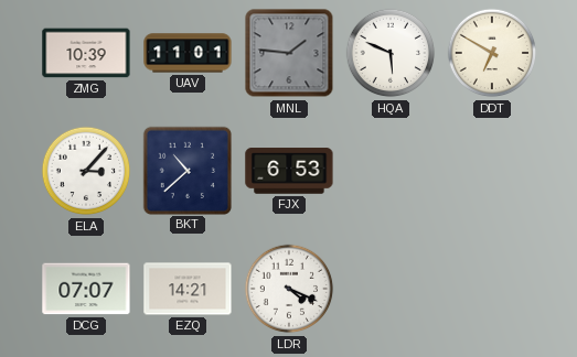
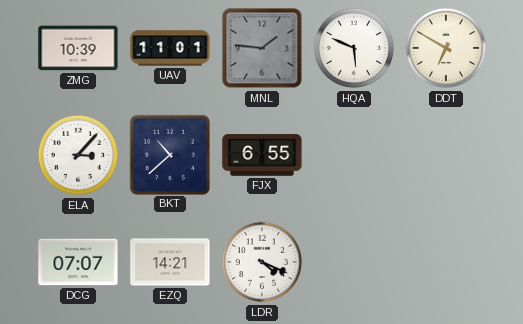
FJX: 6:53 -> 6:55 (262, 155)
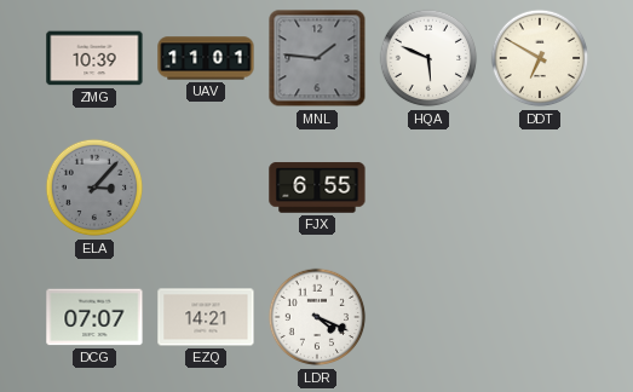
ELA dial: white -> grey (94, 188)
BKT: 10:38 -> none (169, 154)
